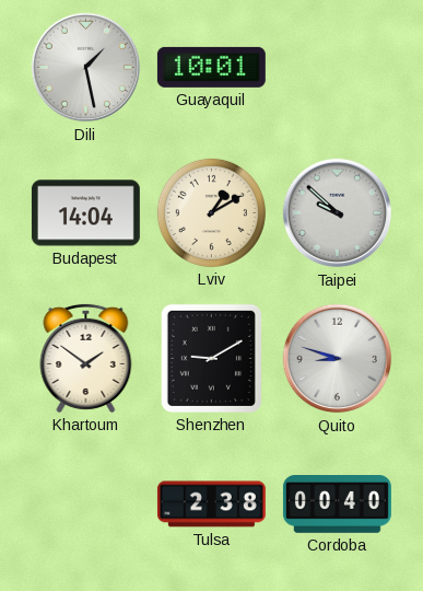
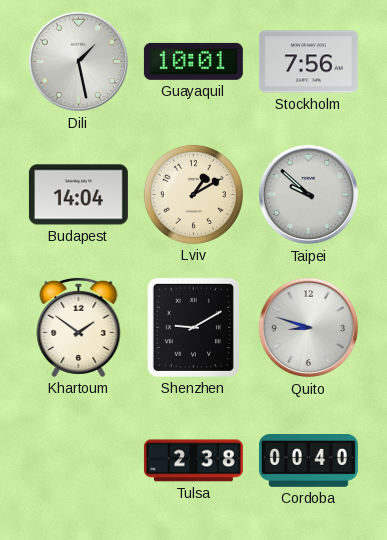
Stockholm: none -> 7:56 (308, 62)
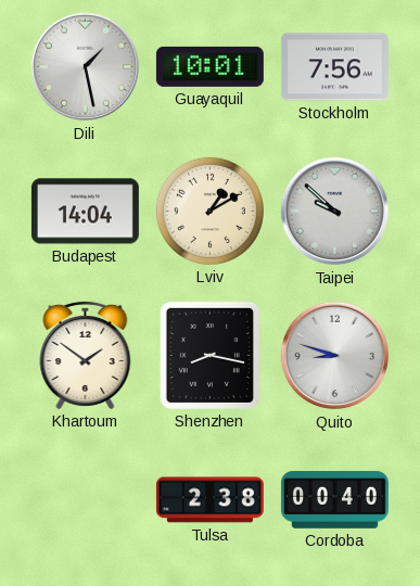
Shenzhen: 9:10 -> 8:17 (209, 355)
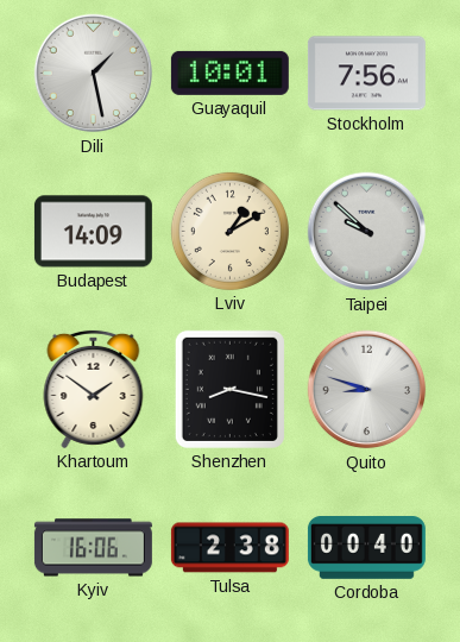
Budapest: 14:04 -> 14:09 (93, 232)
Kyiv: none -> 16:06 (93, 548)
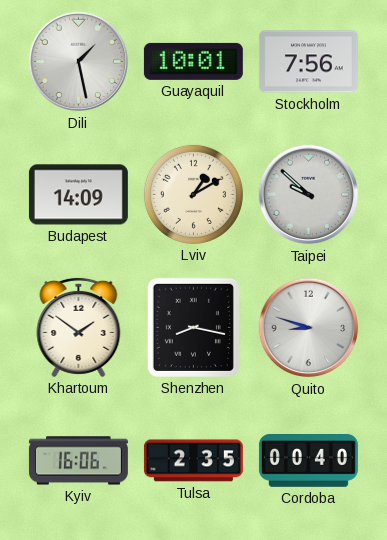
Tulsa: 2:38 -> 2:35 (193, 461)
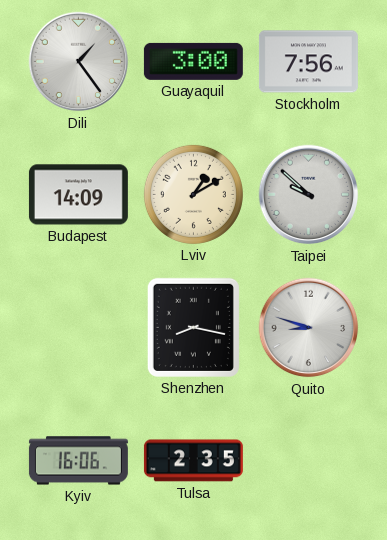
Dili: 1:28 -> 1:24 (79, 62)
Guayaquil: 10:01 -> 3:00 (193, 61)
Khartoum: 1:51 -> none (79, 327)
Cordoba: 00:40 -> none (308, 461)
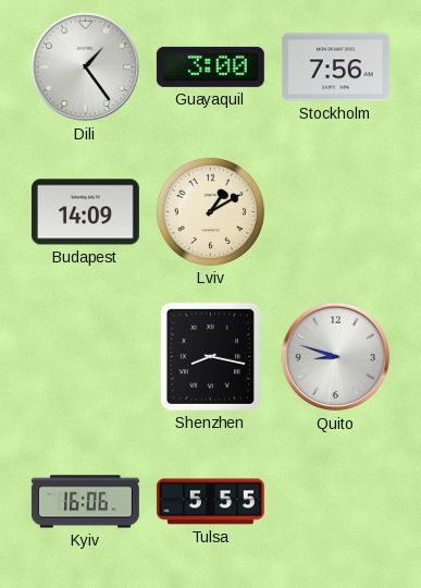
Taipei: 9:52 -> none (309, 195)
Tulsa: 2:35 -> 5:55 (210, 502)
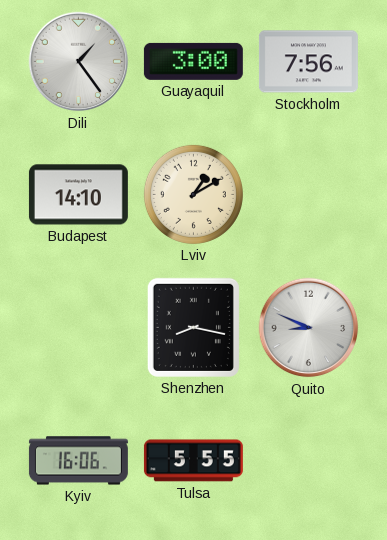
Budapest: 14:09 -> 14:10 (78, 195)
Quito: 8:48 -> 8:49 (309, 328)
